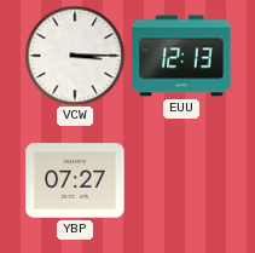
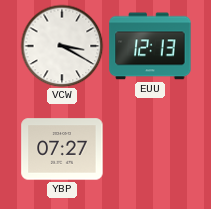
VCW: 3:15 -> 3:20 (62, 46)
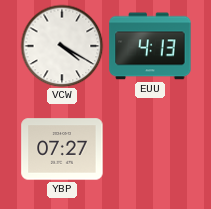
VCW: 3:20 -> 4:20 (62, 46)
EUU: 12:13 -> 4:13 (150, 46)
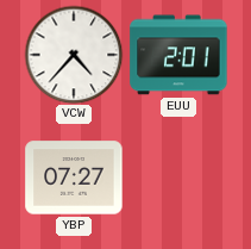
VCW: 4:20 -> 4:37 (74, 55)
EUU: 4:13 -> 2:01 (178, 55)
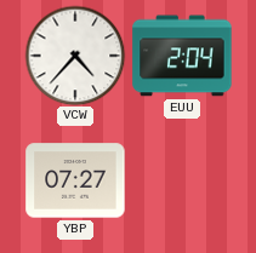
EUU: 2:01 -> 2:04 (182, 56)
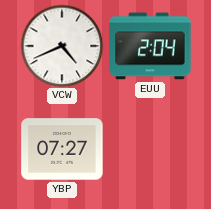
VCW: 4:37 -> 4:41 (62, 46)
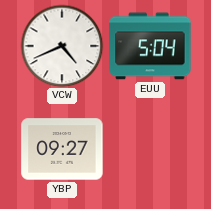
EUU: 2:04 -> 5:04 (150, 46)
YBP: 07:27 -> 09:27 (62, 149)
